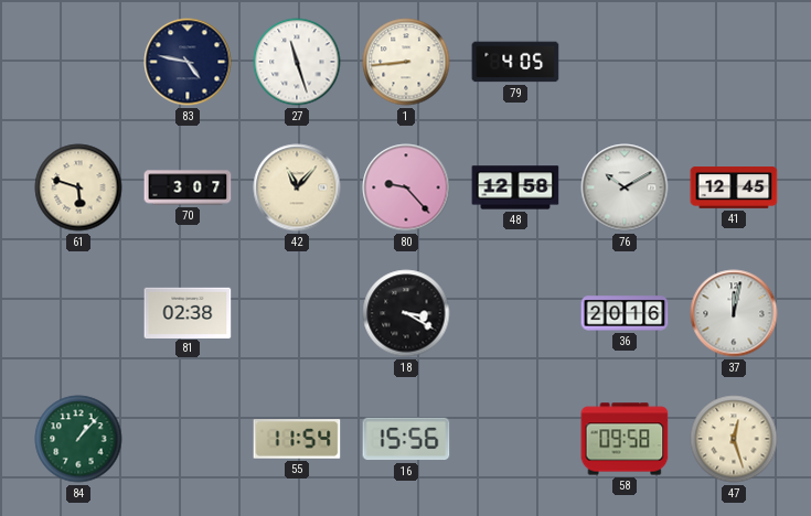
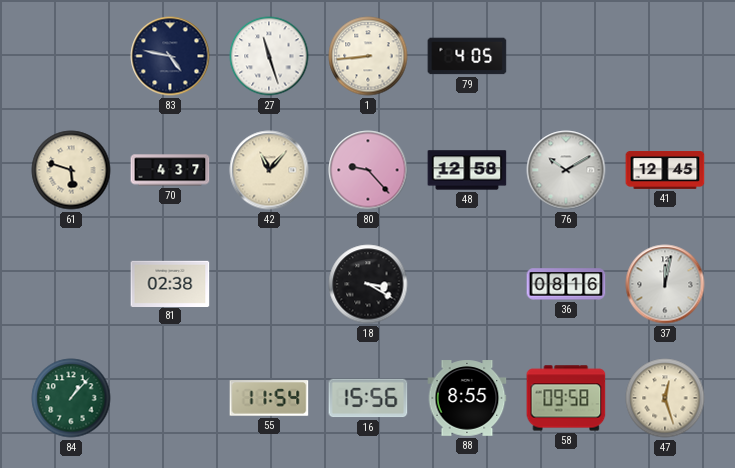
70: 3:07 -> 4:37 (170, 170)
36: 20:16 -> 08:16 (566, 284)
88: none -> 8:55 (467, 398)
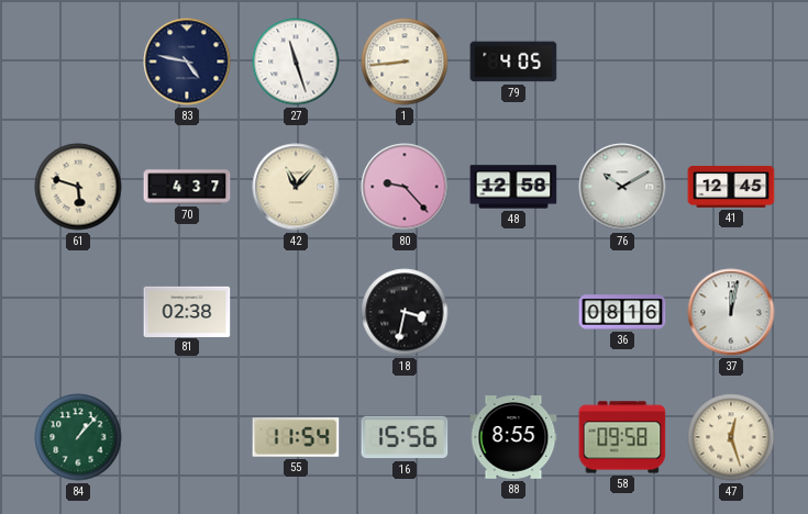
18: 3:20 -> 3:32 (405, 312)
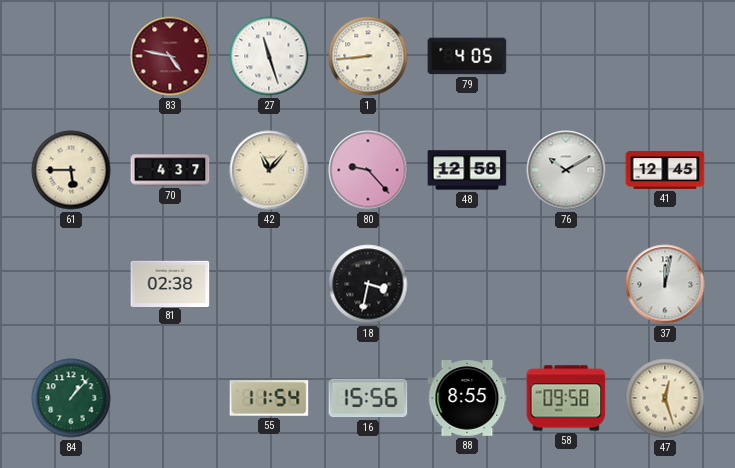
83 dial: navy -> burgundy (170, 56)
61: 5:48 -> 5:45 (71, 170)
36: 08:16 -> none (622, 312)
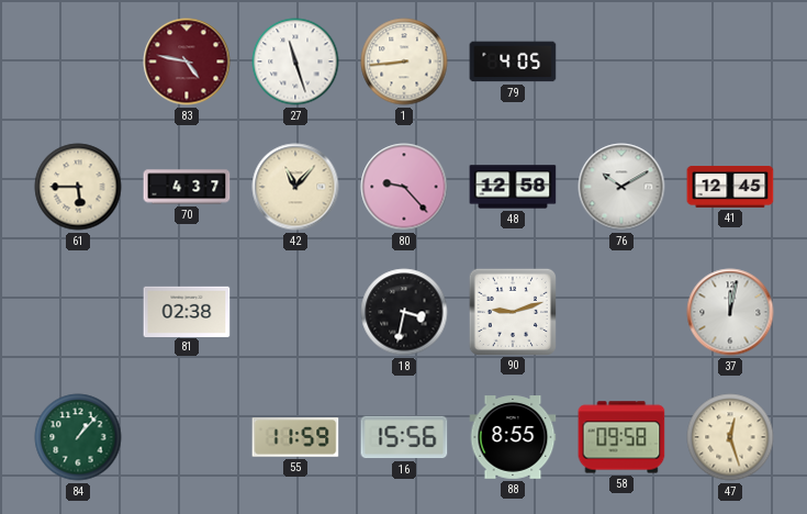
90: none -> 9:12 (512, 311)
55: 11:54 -> 11:59 (295, 437)
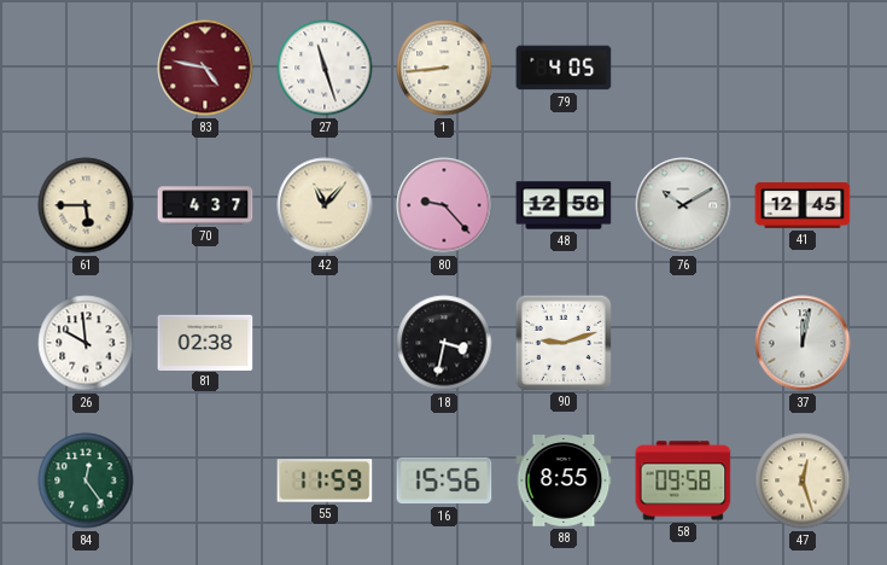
26: none -> 9:59 (86, 343)
84: 1:07 -> 12:24 (86, 480)
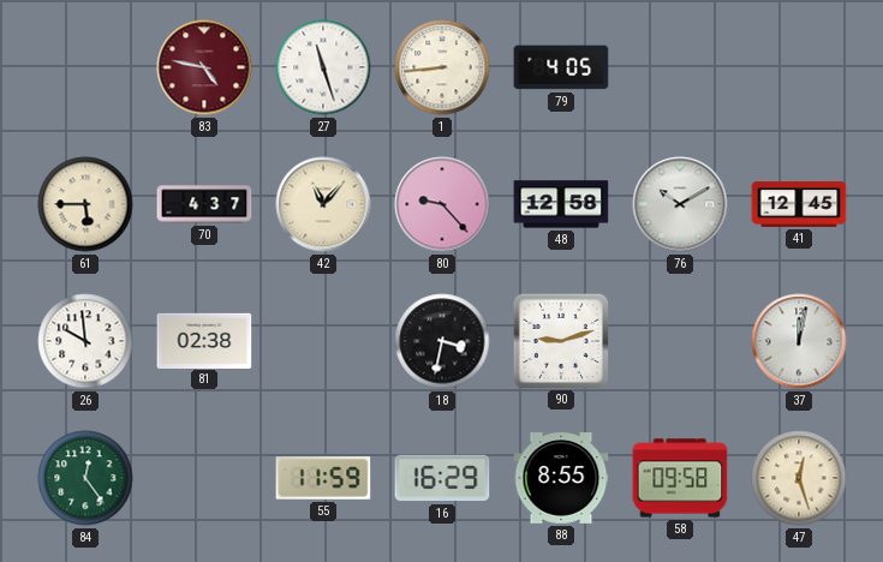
16: 15:56 -> 16:29 (442, 478)
